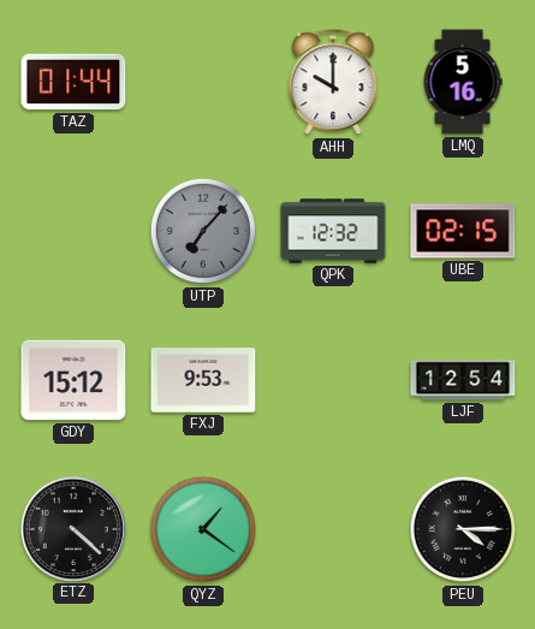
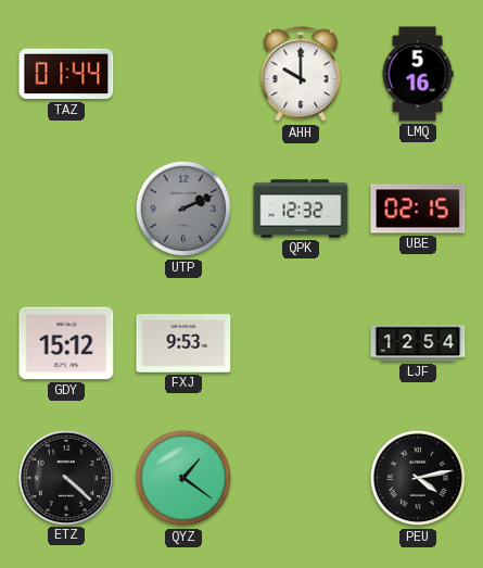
UTP: 7:07 -> 2:11 (183, 209)
PEU: 4:15 -> 4:13 (418, 478)
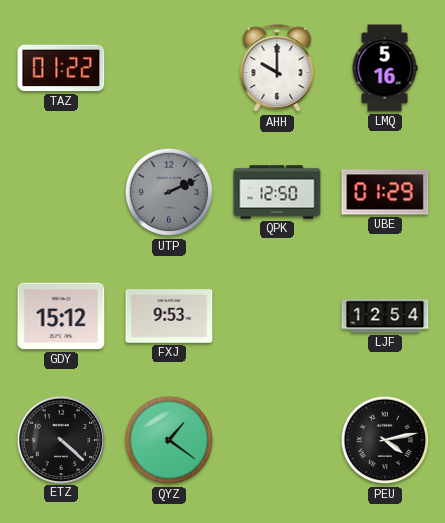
TAZ: 01:44 -> 01:22 (61, 68)
QPK: 12:32 -> 12:50 (277, 192)
UBE: 02:15 -> 01:29 (385, 192)
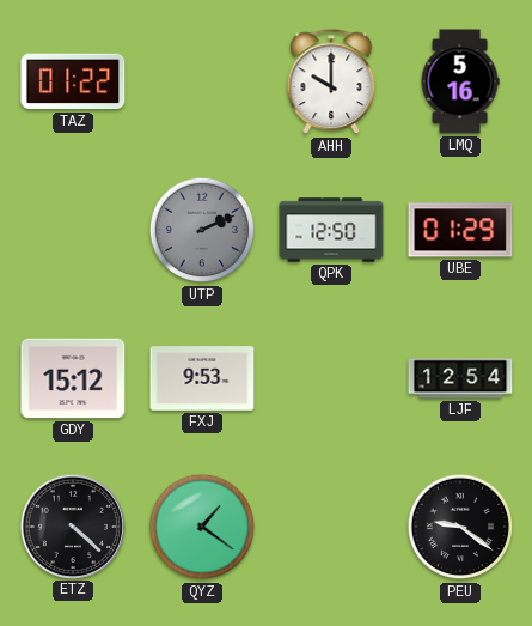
PEU: 4:13 -> 9:21 (460, 527)
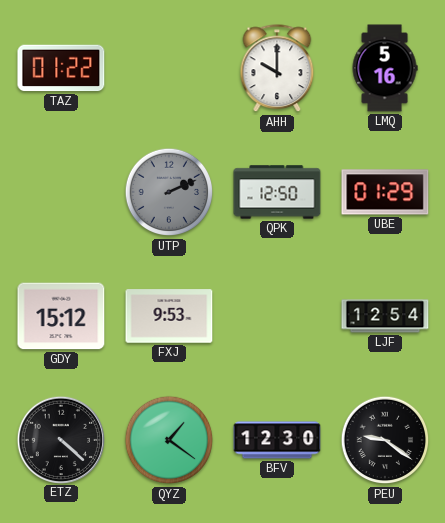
BFV: none -> 12:30 (277, 440)
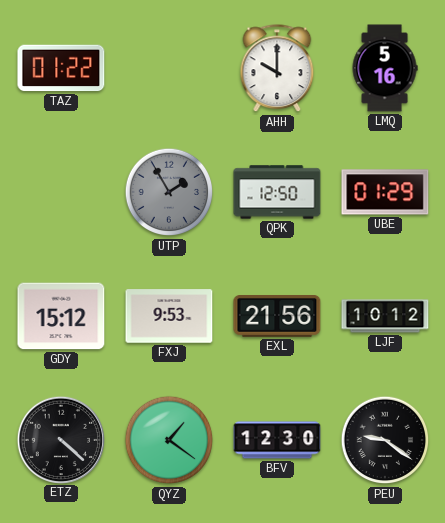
UTP: 2:11 -> 1:55 (169, 192)
EXL: none -> 21:56 (277, 317)
LJF: 12:54 -> 10:12 (385, 316)
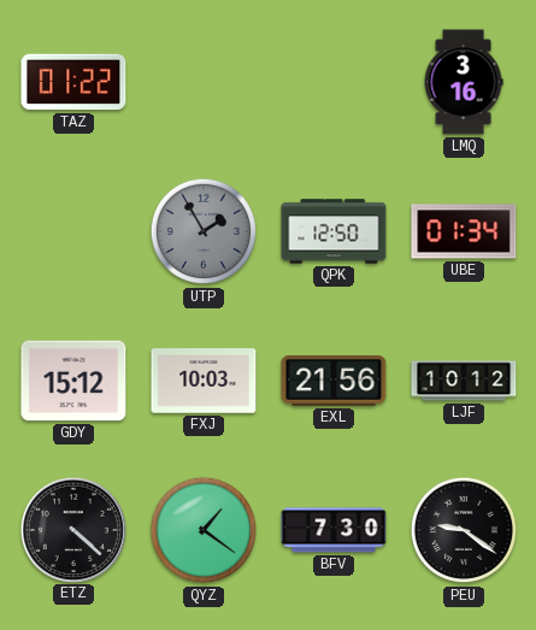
AHH: 10:00 -> none (277, 69)
LMQ: 5:16 -> 3:16 (464, 82)
UBE: 01:29 -> 01:34 (464, 231)
FXJ: 9:53 -> 10:03 (204, 381)
BFV: 12:30 -> 7:30 (334, 530)
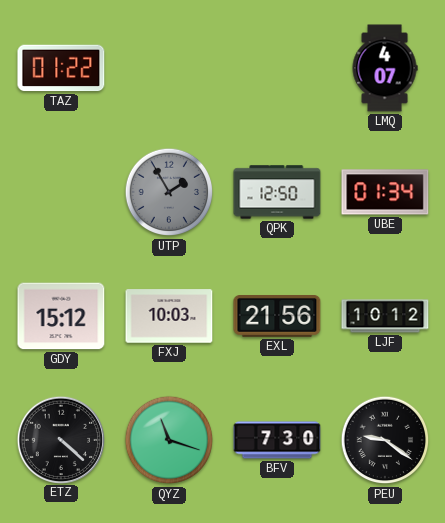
LMQ: 3:16 -> 4:07 (385, 68)
QYZ: 1:21 -> 11:18 (169, 440)
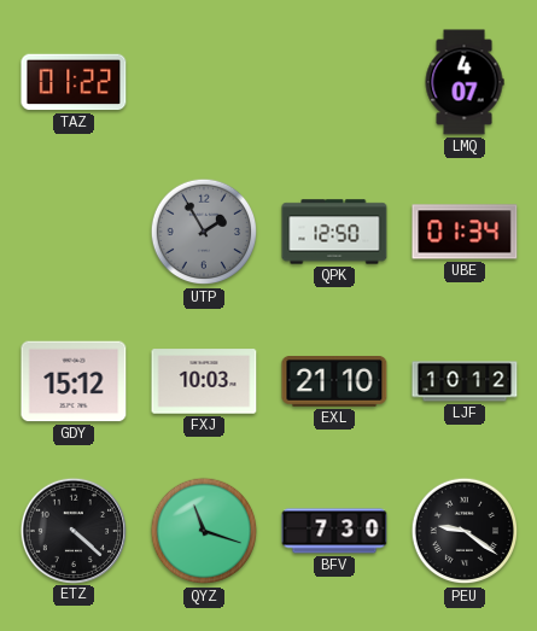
EXL: 21:56 -> 21:10 (334, 382)
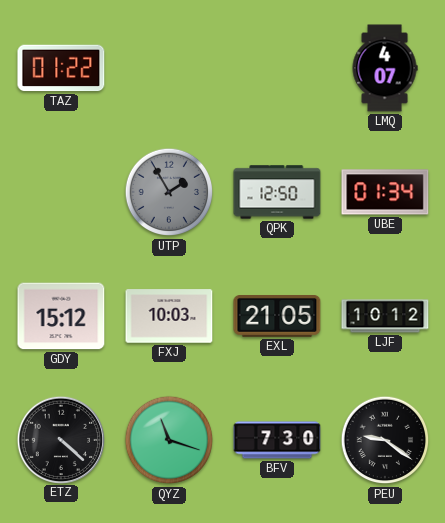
EXL: 21:10 -> 21:05 (277, 317)
